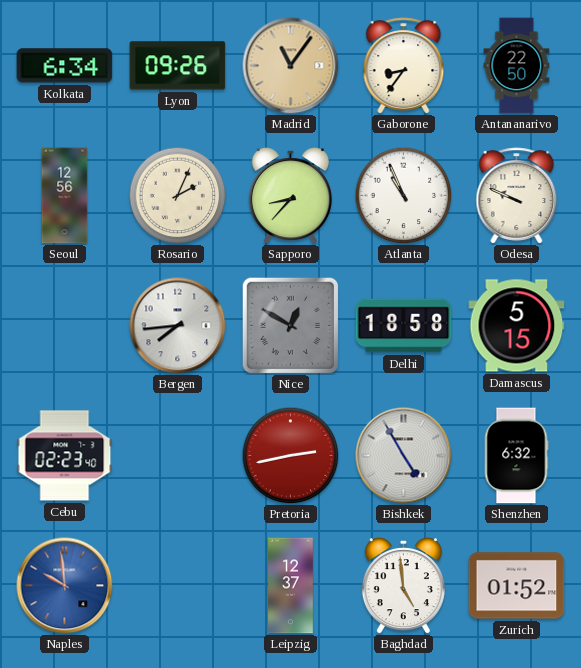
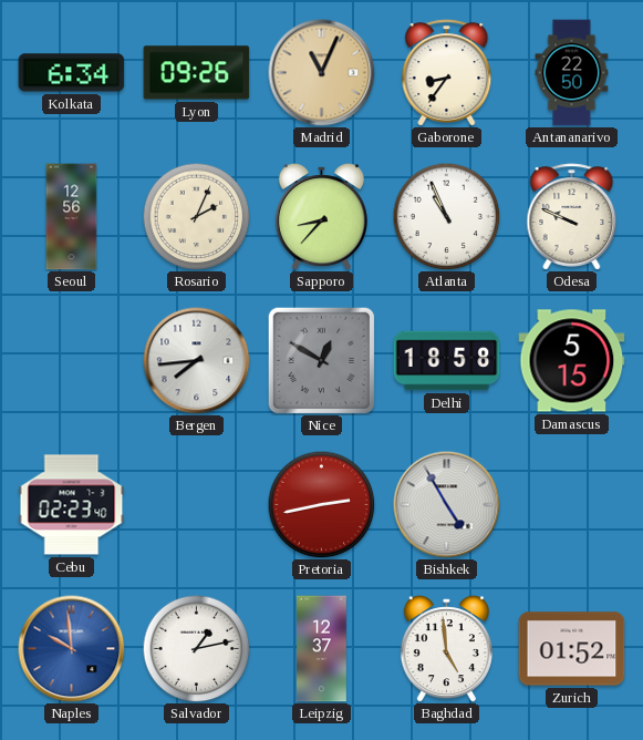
Madrid: 11:06 -> 11:04 (322, 73)
Shenzhen: 6:32 -> none (516, 456)
Salvador: none -> 1:13 (196, 648)
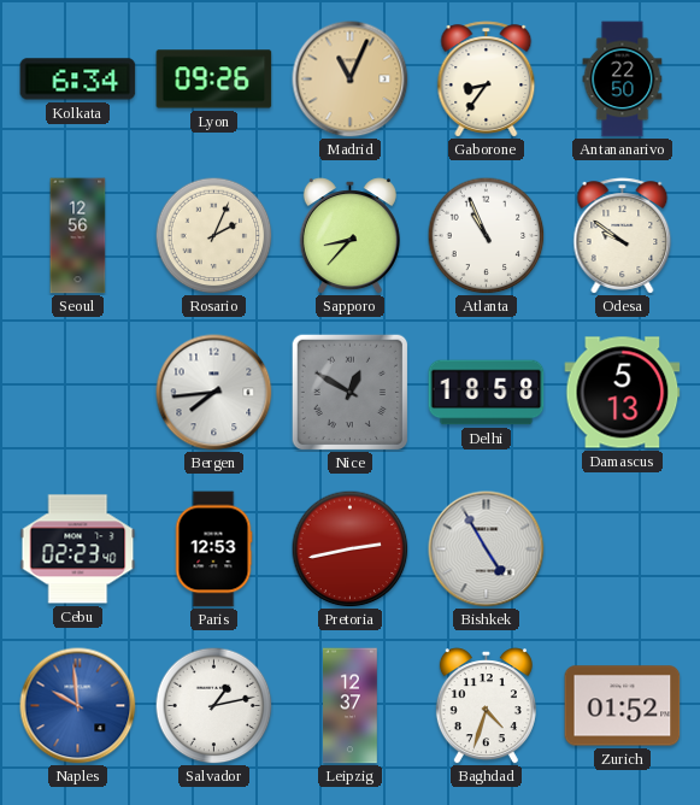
Odesa: 9:49 -> 9:51 (623, 236)
Damascus: 5:15 -> 5:13 (623, 393)
Paris: none -> 12:53 (213, 550)
Baghdad: 4:59 -> 4:33 (486, 706)
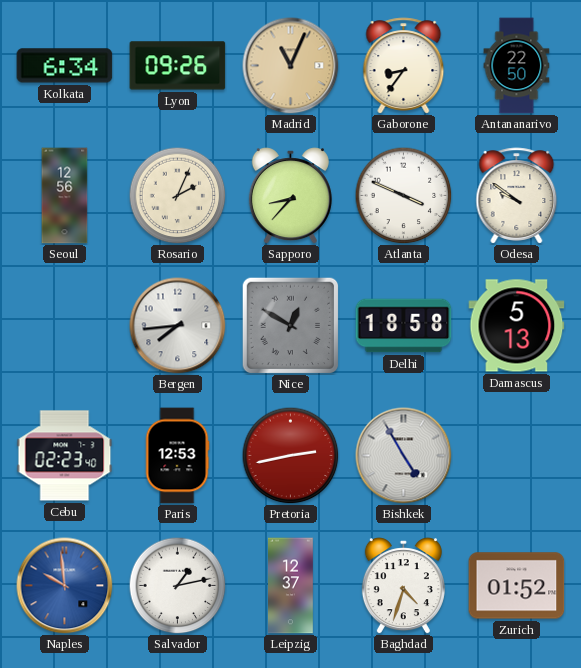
Atlanta: 10:56 -> 3:49 (403, 195)
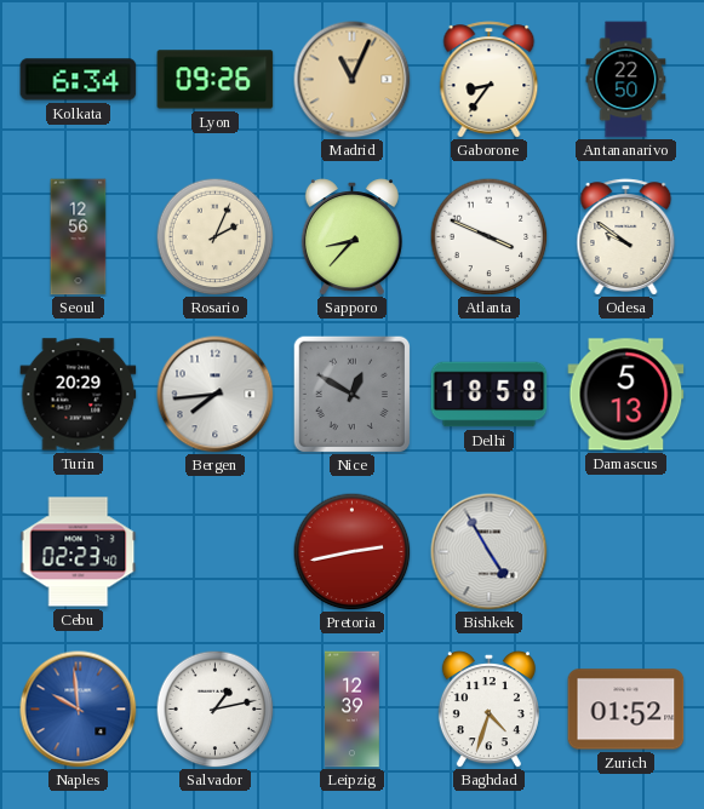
Turin: none -> 20:29 (79, 395)
Paris: 12:53 -> none (177, 456)
Leipzig: 12:37 -> 12:39 (353, 710)
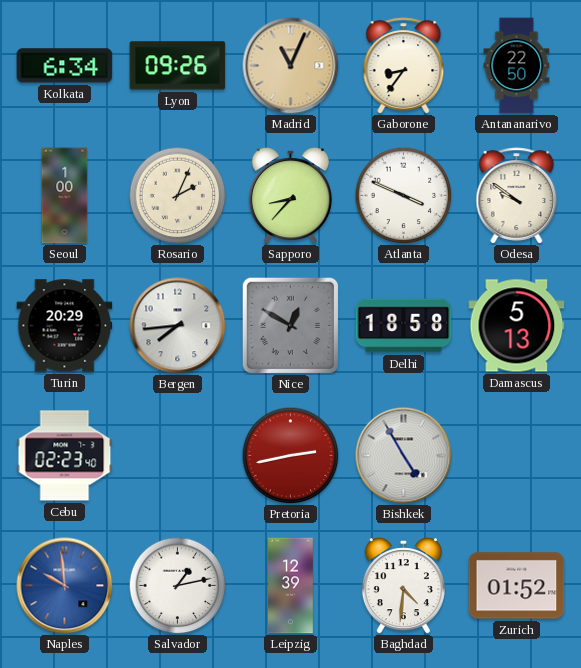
Seoul: 12:56 -> 1:00 (65, 196)
Baghdad: 4:33 -> 4:31 (403, 586)
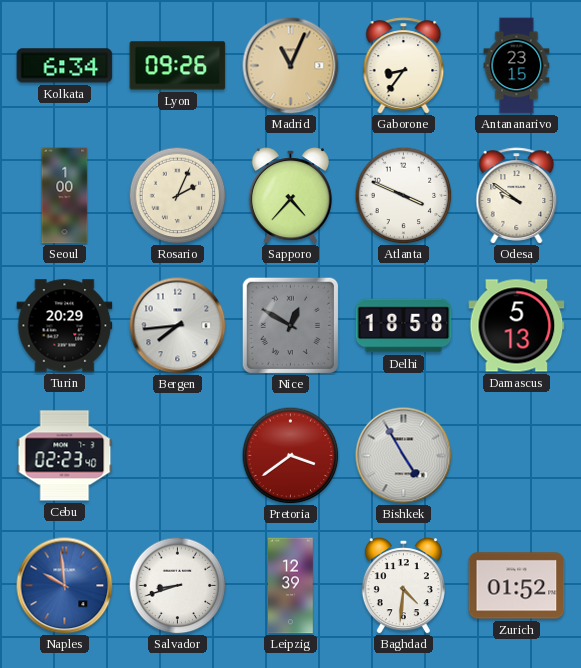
Antananarivo: 22:50 -> 23:15 (517, 66)
Sapporo: 8:37 -> 4:37 (290, 196)
Pretoria: 2:43 -> 3:39 (290, 455)
Salvador: 1:13 -> 8:42 (177, 585)
